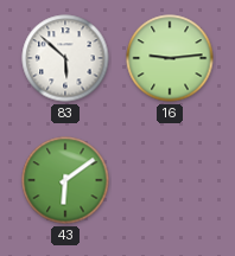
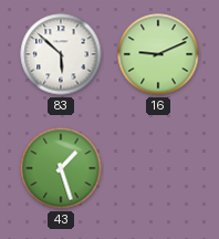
16: 9:14 -> 9:11 (158, 54)
43: 6:09 -> 1:27 (61, 168)
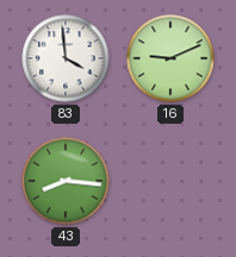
83: 5:52 -> 3:59 (66, 58)
43: 1:27 -> 8:16 (66, 181)
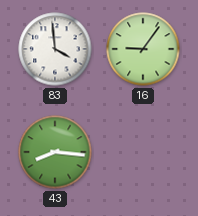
16: 9:11 -> 9:06 (143, 49)
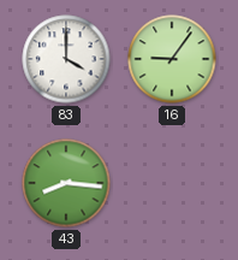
83: 3:59 -> 4:00 (66, 59)
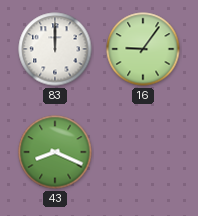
83: 4:00 -> 12:00 (55, 49)
43: 8:16 -> 8:19 (55, 152)
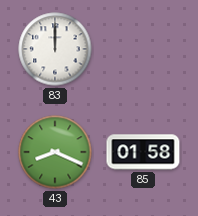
16: 9:06 -> none (143, 49)
85: none -> 01:58 (143, 152)
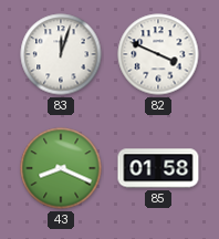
83: 12:00 -> 12:03 (61, 54)
82: none -> 3:49 (158, 54)
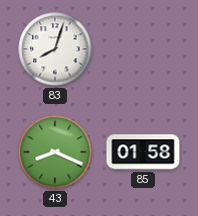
83: 12:03 -> 8:03 (55, 49)
82: 3:49 -> none (158, 54)
